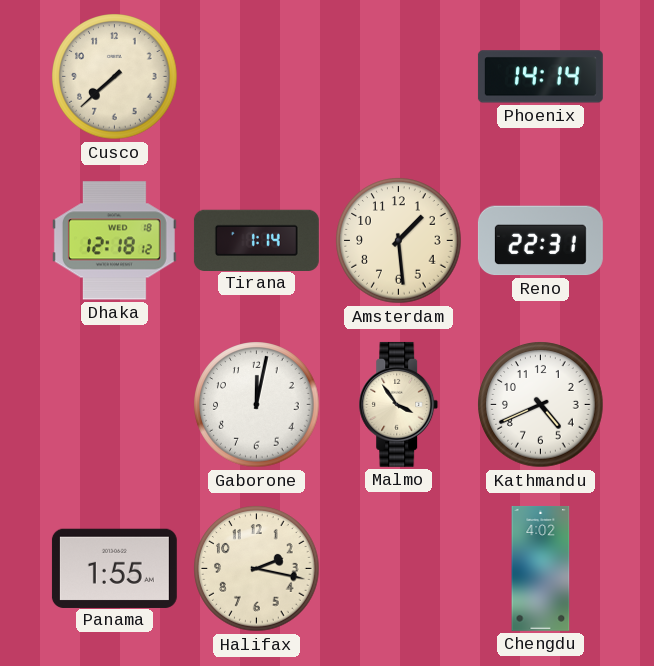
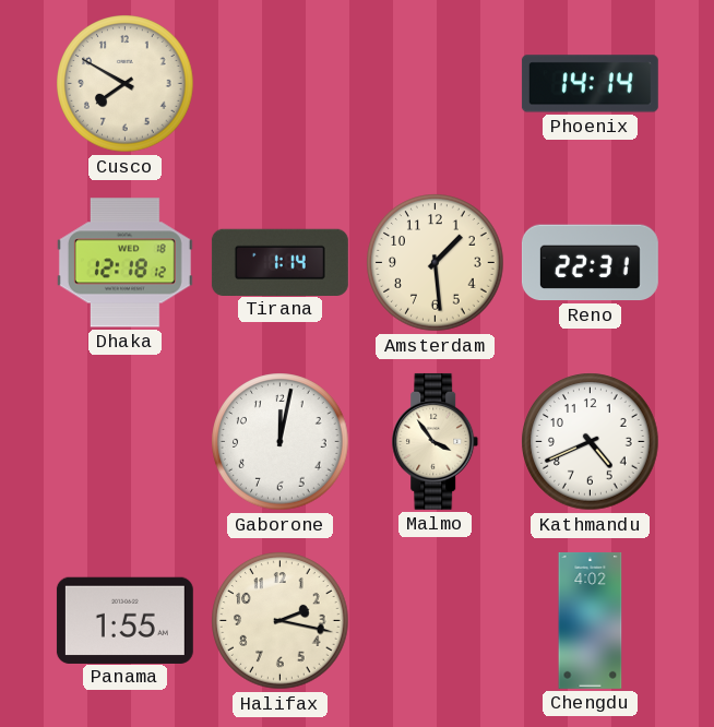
Cusco: 7:38 -> 7:50 (126, 84)
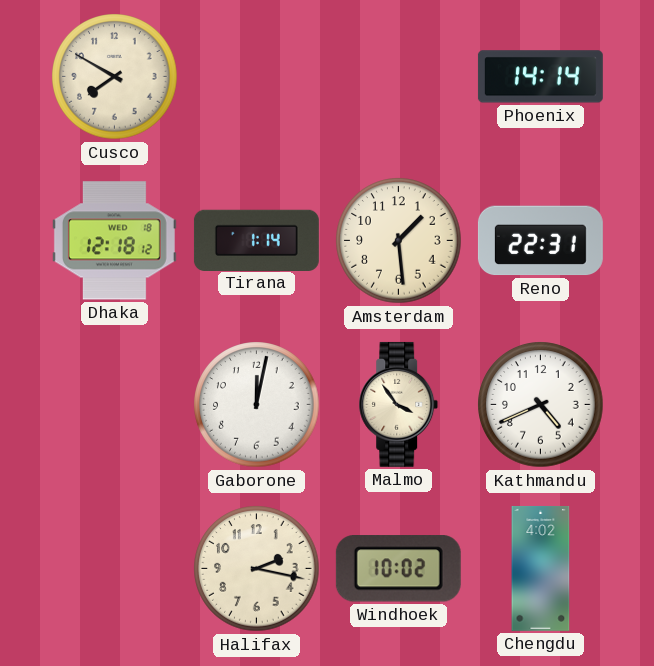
Panama: 1:55 -> none (124, 620)
Windhoek: none -> 10:02 (398, 569)
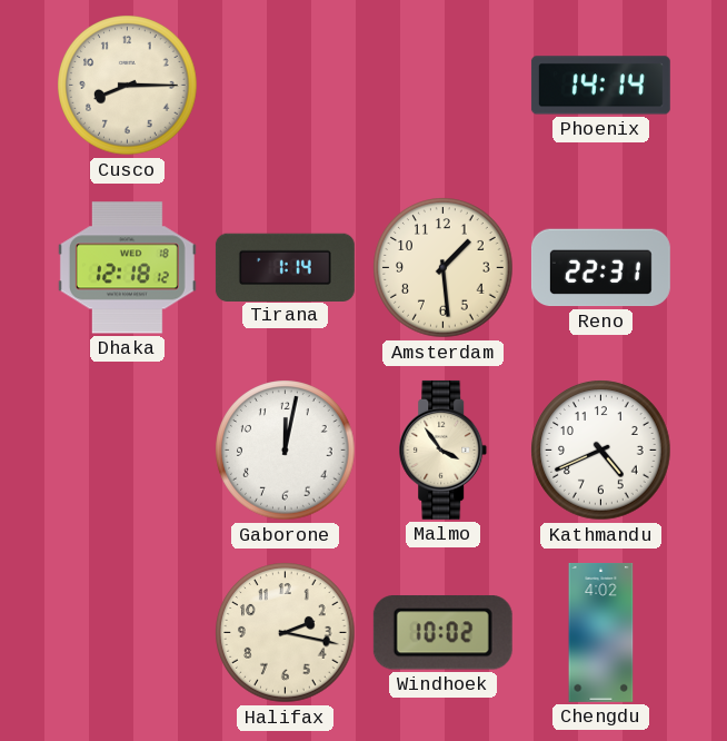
Cusco: 7:50 -> 8:15 (128, 86)
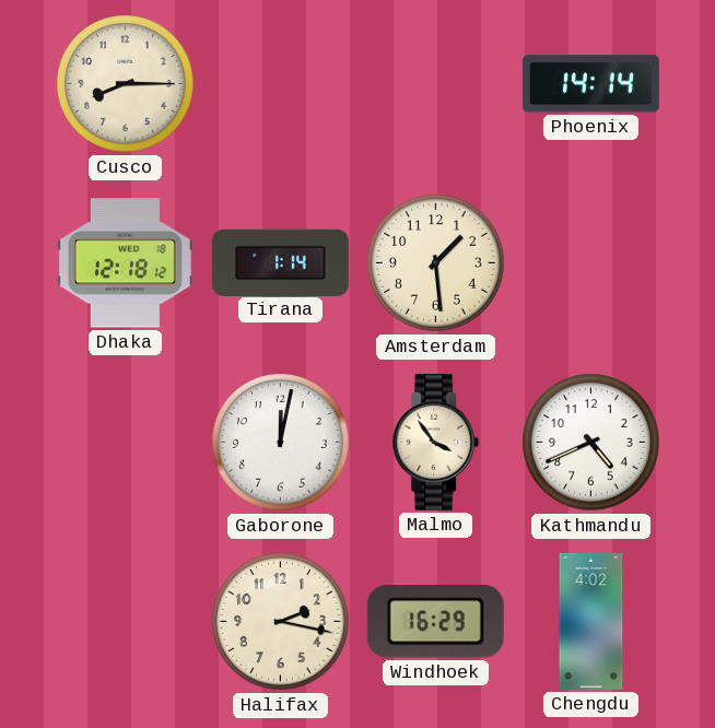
Reno: 22:31 -> none (600, 268)
Windhoek: 10:02 -> 16:29 (435, 622)
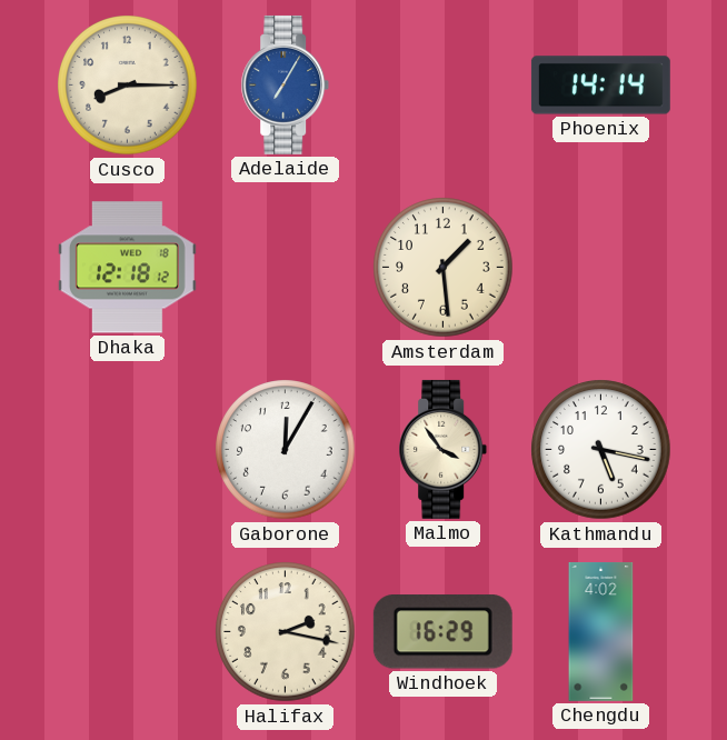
Adelaide: none -> 7:05 (286, 84)
Tirana: 1:14 -> none (280, 262)
Gaborone: 12:02 -> 12:05 (286, 450)
Kathmandu: 4:41 -> 5:17 (601, 450)
